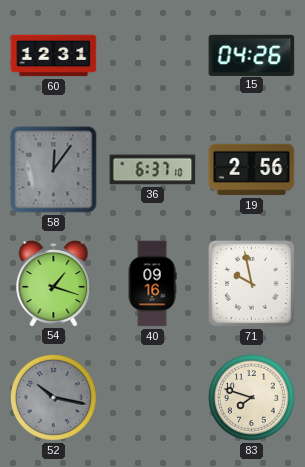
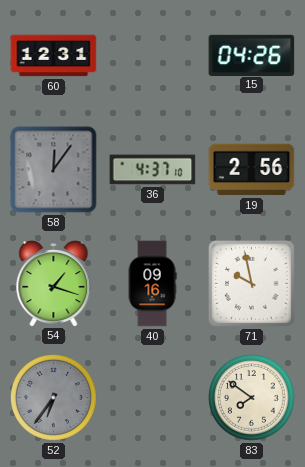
36: 6:37 -> 4:37 (153, 170)
52: 10:17 -> 6:36 (53, 397)
83: 7:48 -> 7:51 (251, 397)
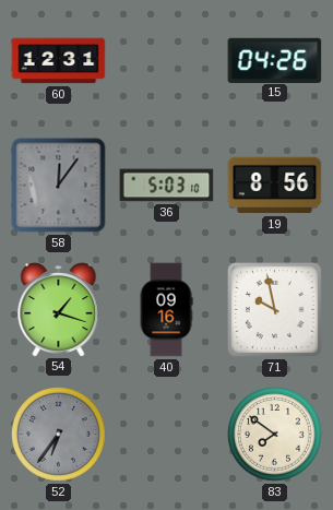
36: 4:37 -> 5:03 (167, 186)
19: 2:56 -> 8:56 (275, 186)
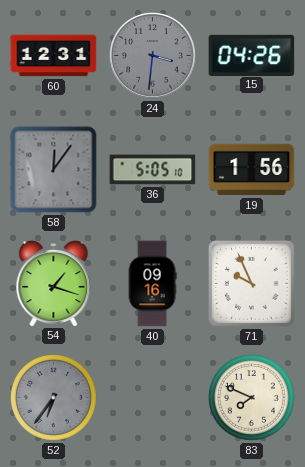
24: none -> 3:31 (153, 56)
36: 5:03 -> 5:05 (153, 170)
19: 8:56 -> 1:56 (252, 170)
71: 9:58 -> 9:56 (252, 284)
83: 7:51 -> 7:49 (251, 397)
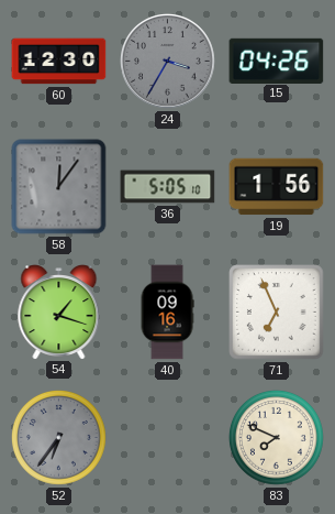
60: 12:31 -> 12:30 (59, 62)
24: 3:31 -> 3:35 (168, 62)
71: 9:56 -> 6:56 (277, 313)
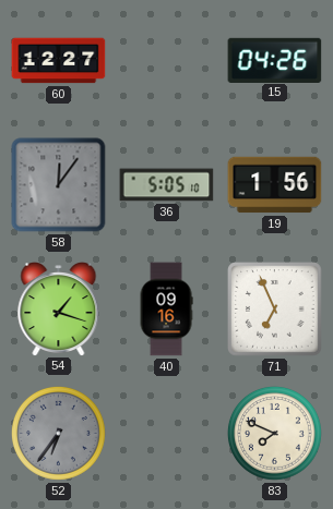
60: 12:30 -> 12:27 (59, 61)
24: 3:35 -> none (168, 62)
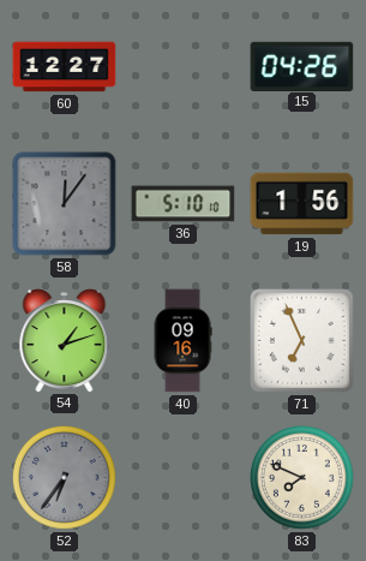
36: 5:05 -> 5:10 (184, 204)
54: 1:18 -> 1:12 (65, 341)
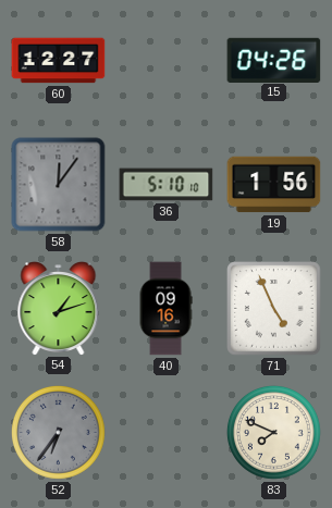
71: 6:56 -> 4:56 (274, 309)
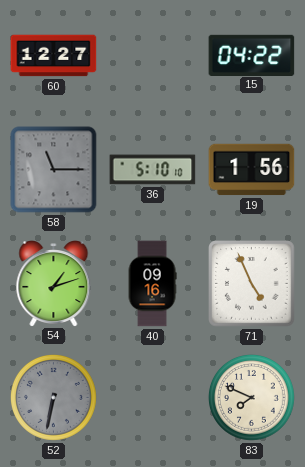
15: 04:26 -> 04:22 (252, 55)
58: 12:06 -> 11:15 (54, 170)
52: 6:36 -> 6:32 (53, 397)
